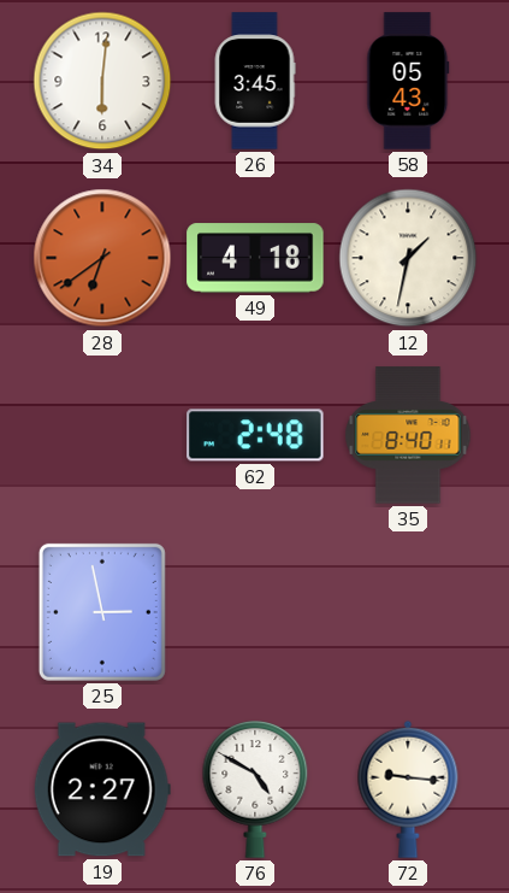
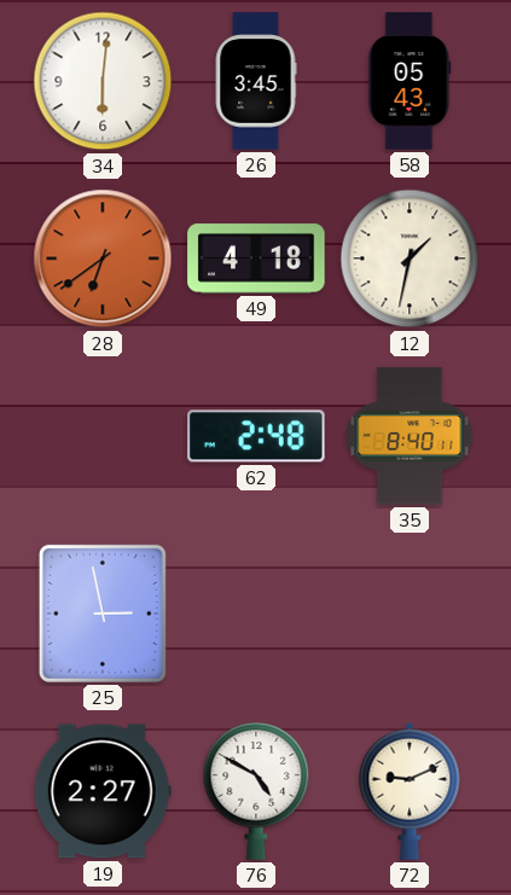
72: 9:16 -> 9:11 (410, 791)
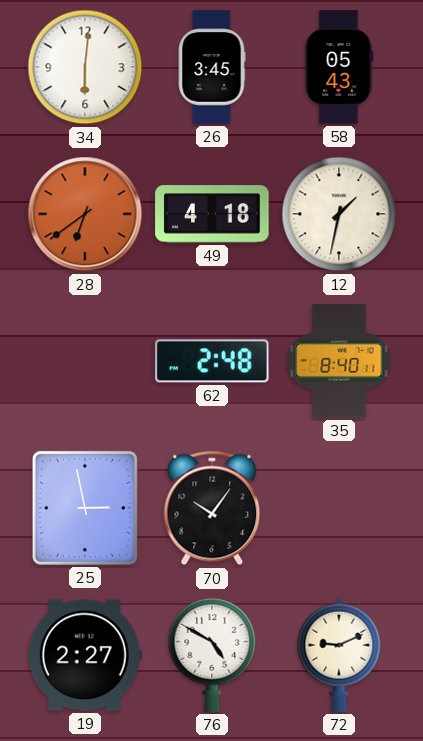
70: none -> 10:06 (212, 508)
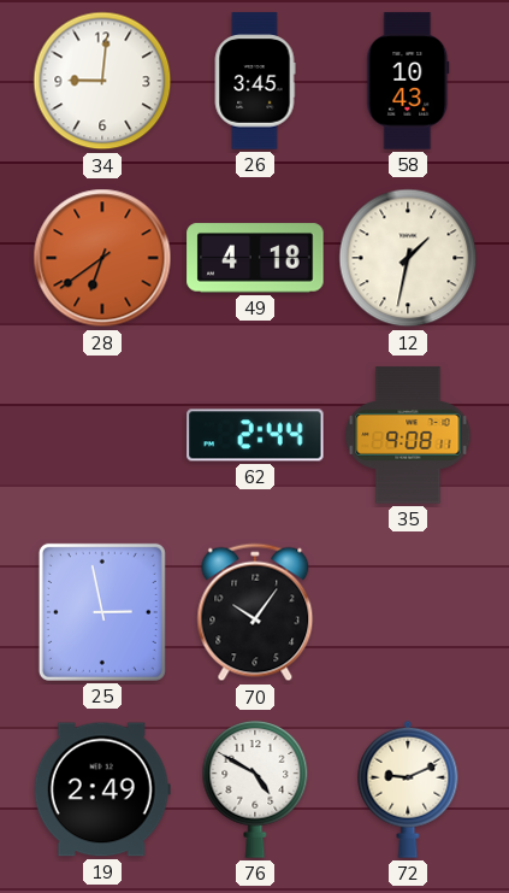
34: 6:01 -> 9:01 (102, 81)
58: 05:43 -> 10:43 (408, 81)
62: 2:48 -> 2:44 (255, 435)
35: 8:40 -> 9:08 (408, 435)
19: 2:27 -> 2:49 (102, 789)
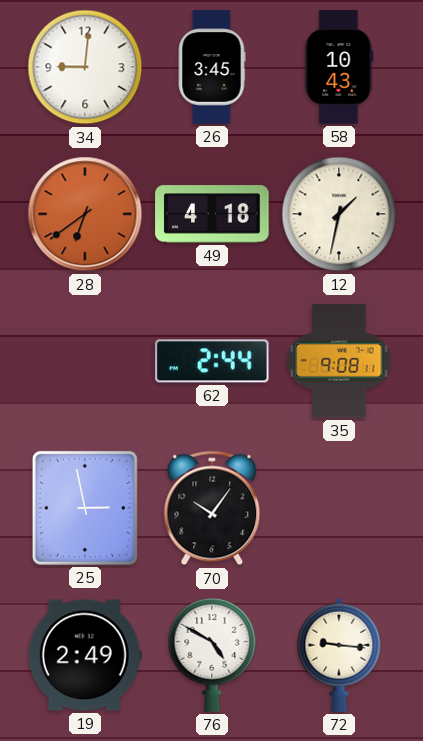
72: 9:11 -> 9:16 (339, 655)
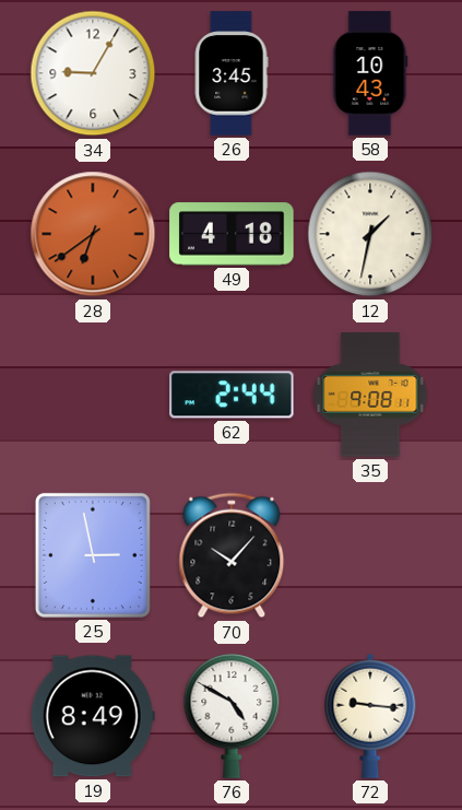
34: 9:01 -> 9:05 (93, 73)
70: 10:06 -> 10:07 (232, 555)
19: 2:49 -> 8:49 (93, 716)
